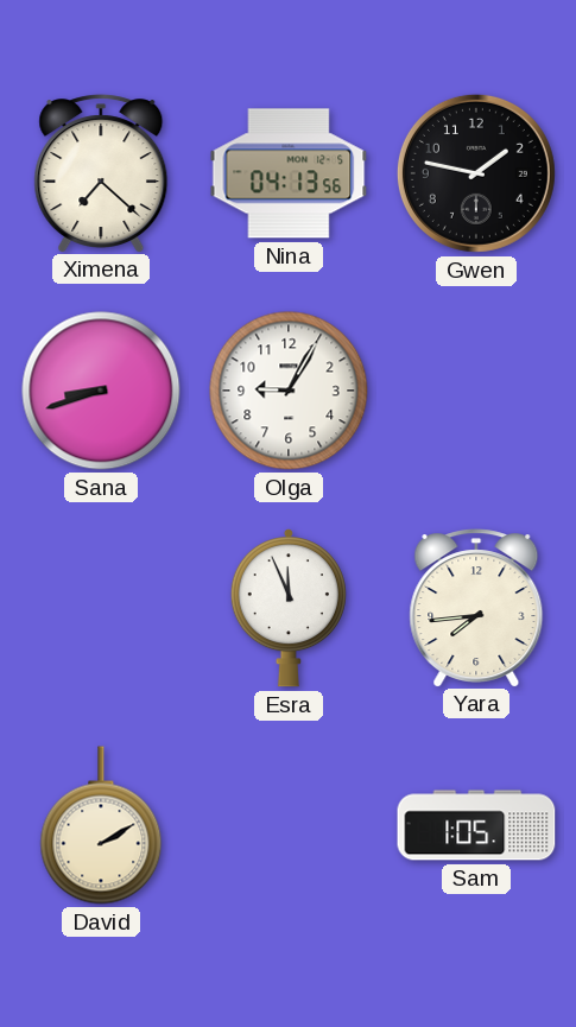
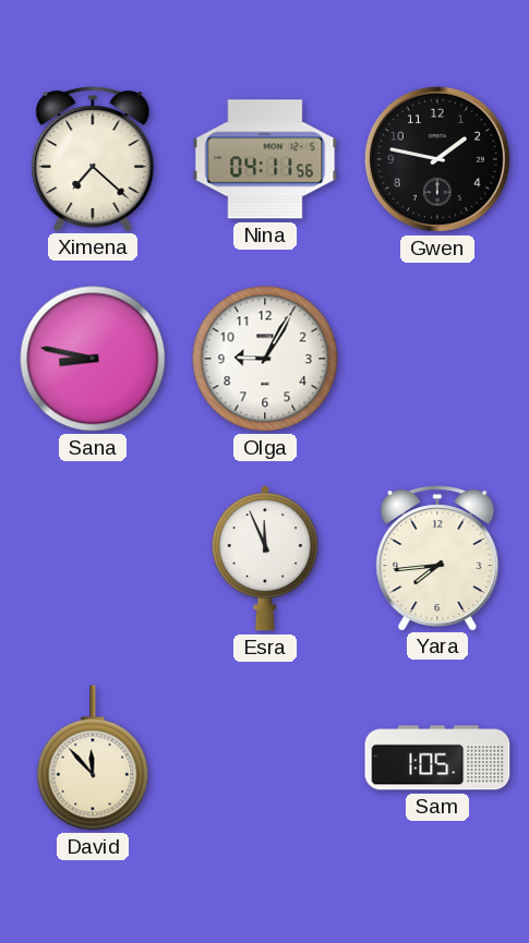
Nina: 04:13 -> 04:11 (265, 159)
Sana: 8:42 -> 8:47 (93, 359)
David: 2:10 -> 11:53 (93, 758)
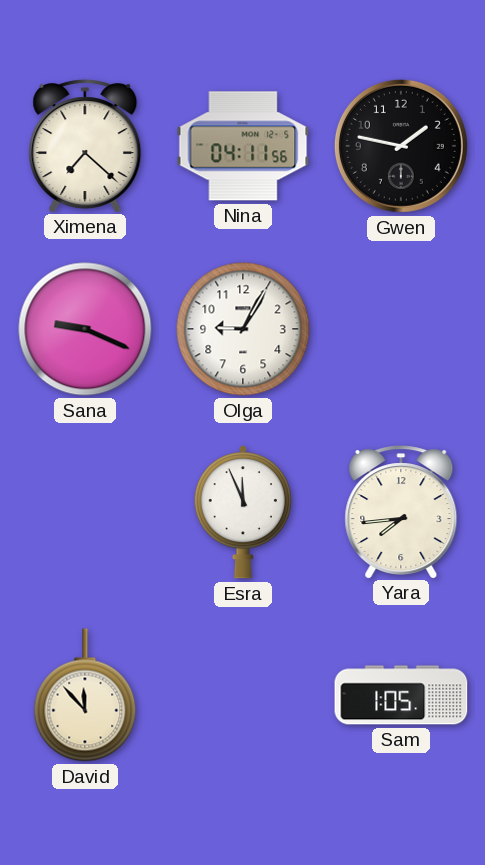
Sana: 8:47 -> 9:19 (85, 329)
